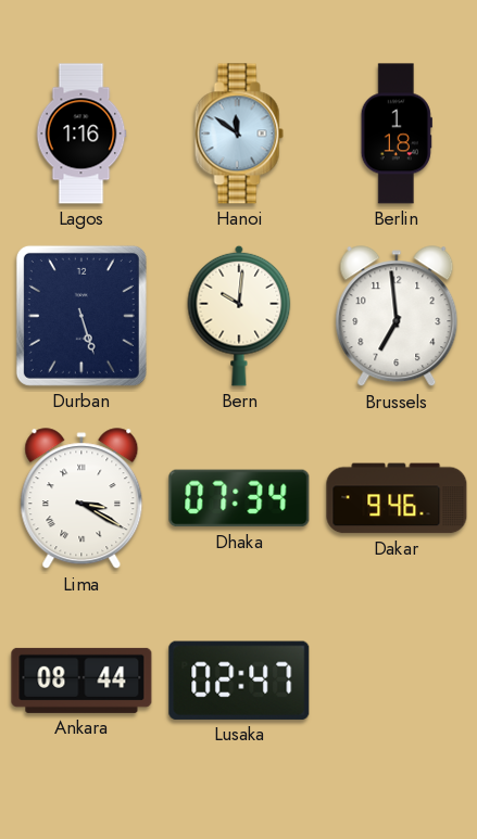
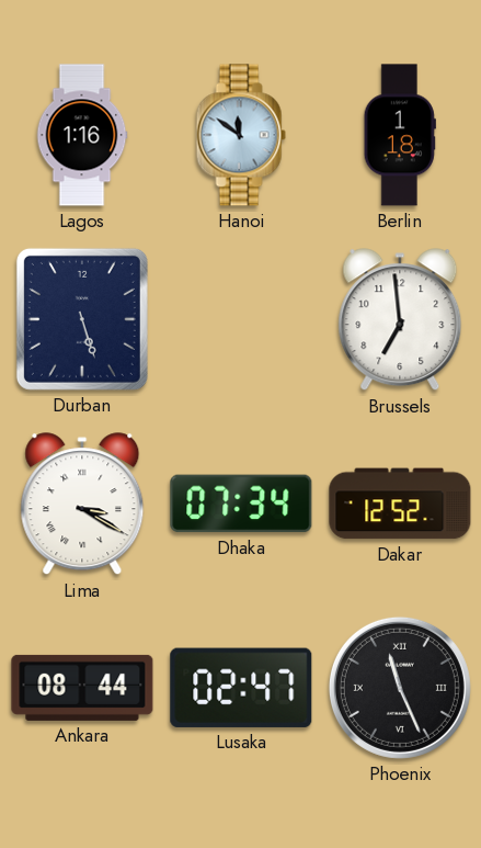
Bern: 10:01 -> none (239, 316)
Dakar: 9:46 -> 12:52 (400, 504)
Phoenix: none -> 11:26 (400, 688)
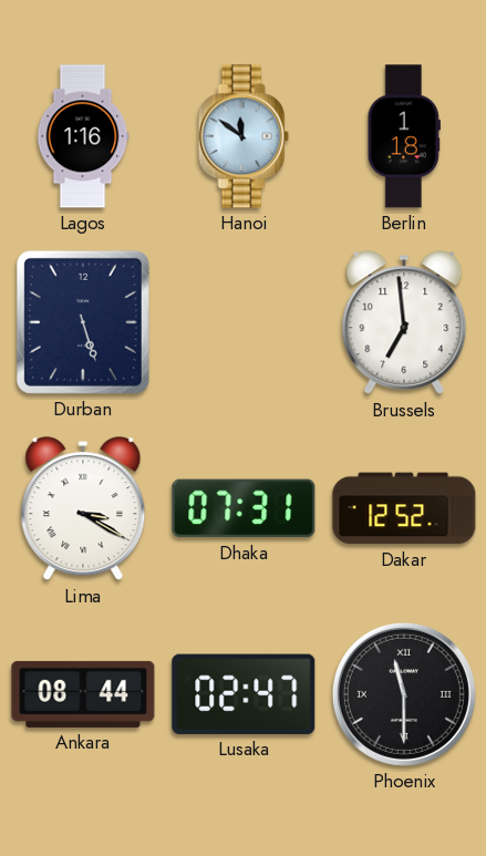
Dhaka: 07:34 -> 07:31 (244, 508)
Phoenix: 11:26 -> 11:30 (404, 694)
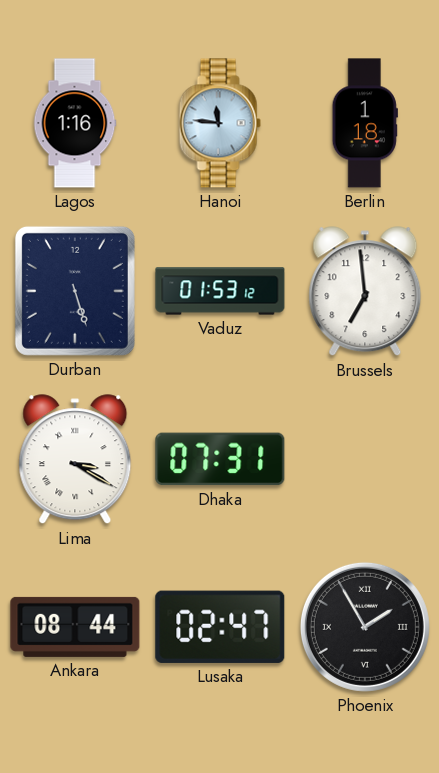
Hanoi: 11:51 -> 11:46 (220, 123)
Vaduz: none -> 01:53 (220, 291)
Dakar: 12:52 -> none (404, 508)
Phoenix: 11:30 -> 1:55 (365, 627)
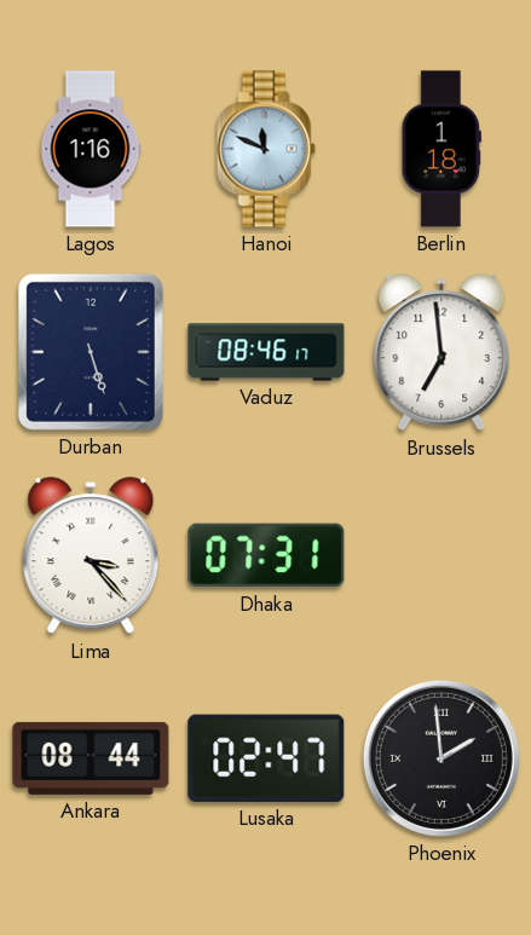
Hanoi: 11:46 -> 11:49 (266, 149)
Vaduz: 01:53 -> 08:46 (266, 352)
Lima: 3:20 -> 3:23 (91, 556)
Phoenix: 1:55 -> 1:59 (441, 758)
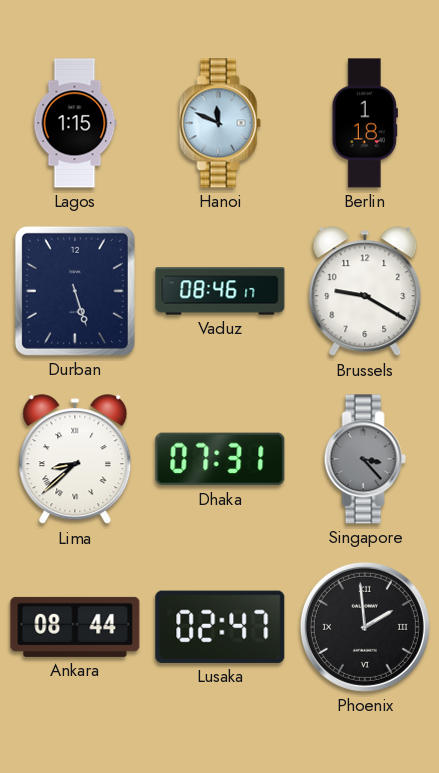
Lagos: 1:16 -> 1:15 (75, 123)
Brussels: 6:59 -> 9:20 (365, 292)
Lima: 3:23 -> 8:38 (75, 460)
Singapore: none -> 3:23 (365, 459)
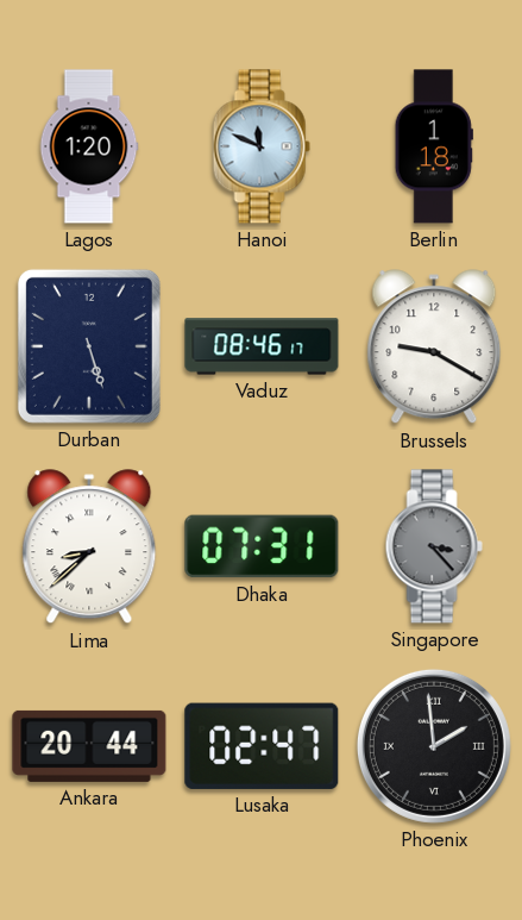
Lagos: 1:15 -> 1:20 (89, 146)
Ankara: 08:44 -> 20:44 (89, 746)
